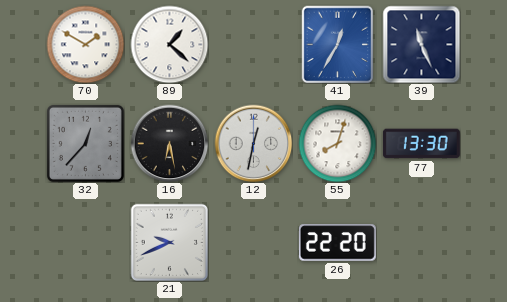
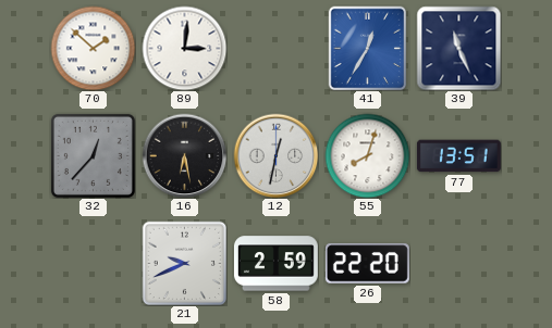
70: 1:50 -> 1:52 (93, 48)
89: 1:22 -> 3:01 (184, 48)
77: 13:30 -> 13:51 (458, 156)
58: none -> 2:59 (275, 264)
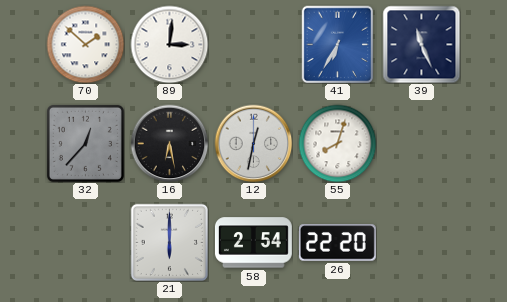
41: 12:35 -> 6:35 (338, 44)
77: 13:51 -> none (458, 156)
21: 9:41 -> 6:00 (169, 242)
58: 2:59 -> 2:54 (253, 243)
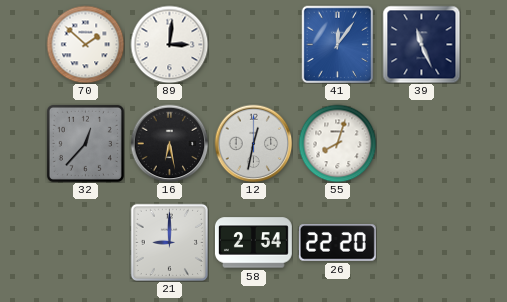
41: 6:35 -> 12:06 (338, 44)
21: 6:00 -> 9:00 (169, 242)
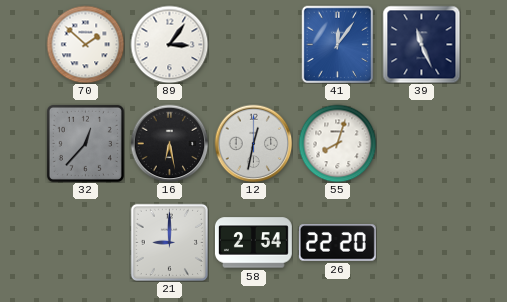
89: 3:01 -> 3:06 (169, 44)
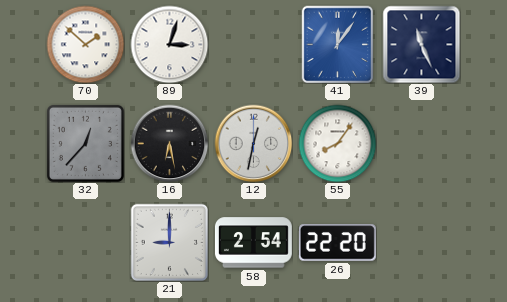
89: 3:06 -> 3:03 (169, 44)
55: 8:03 -> 8:06 (337, 143)
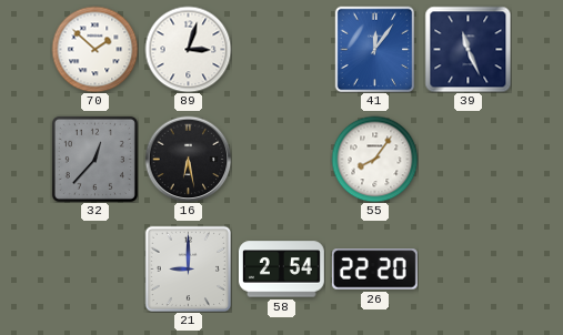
12: 12:32 -> none (253, 143)
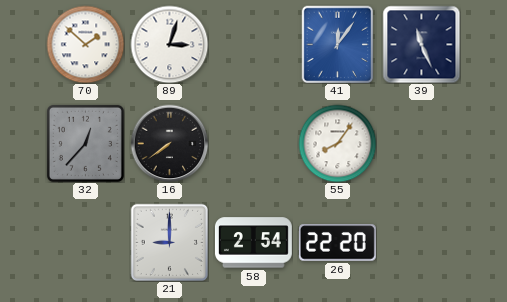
16: 6:28 -> 7:39 (169, 143)
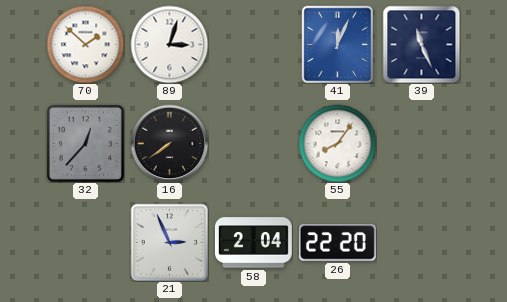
41: 12:06 -> 12:04 (338, 44)
21: 9:00 -> 2:56 (169, 242)
58: 2:54 -> 2:04 (253, 243)
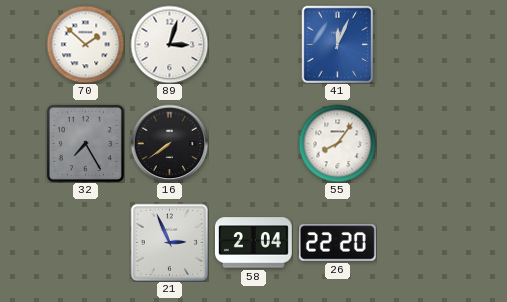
39: 11:26 -> none (421, 44)
32: 12:37 -> 7:25 (85, 143)
